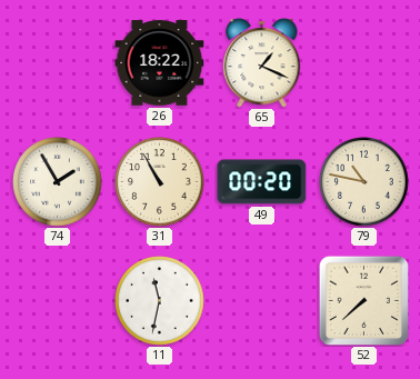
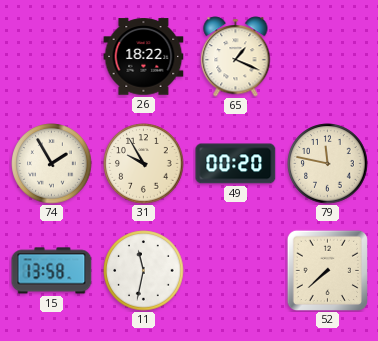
31: 10:55 -> 9:55 (144, 164)
79: 10:47 -> 11:47 (328, 164)
15: none -> 13:58 (52, 271)
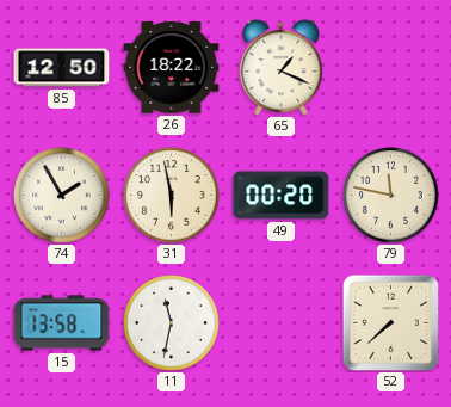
85: none -> 12:50 (62, 68)
31: 9:55 -> 5:58 (172, 196)
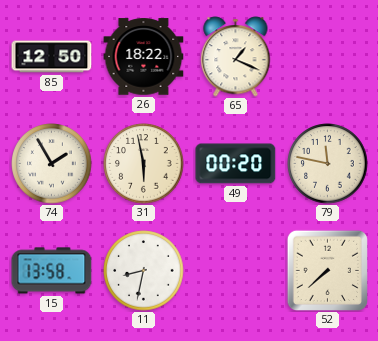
11: 11:32 -> 8:32 (144, 271)
